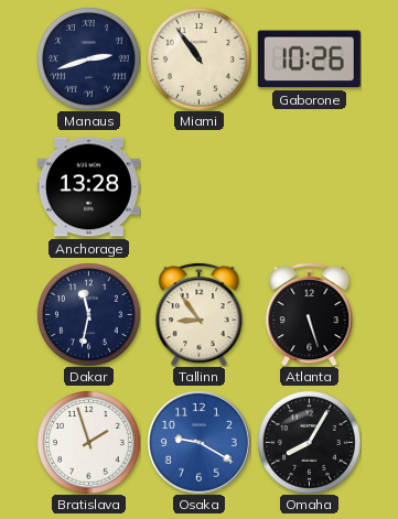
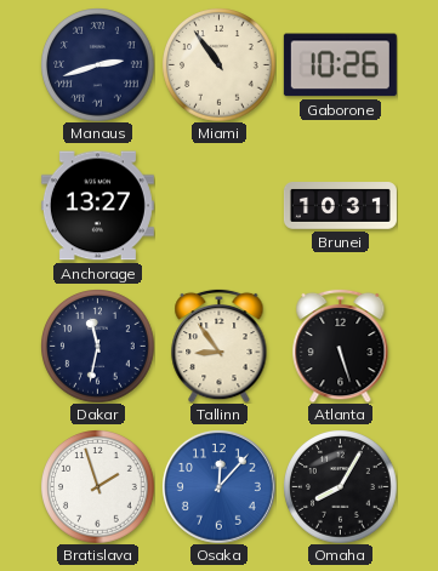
Anchorage: 13:28 -> 13:27 (97, 206)
Brunei: none -> 10:31 (340, 206)
Osaka: 9:20 -> 12:07 (218, 486)
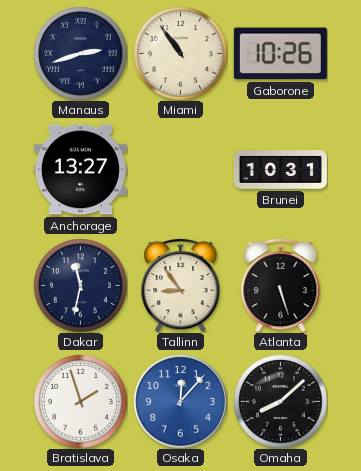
Omaha: 8:05 -> 8:08 (281, 402)
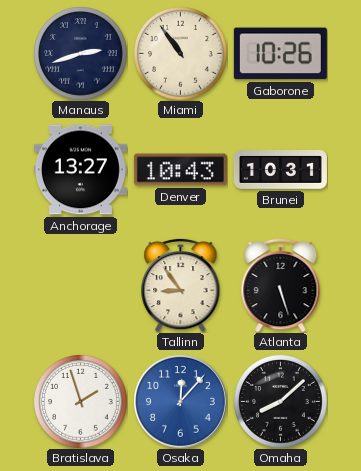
Denver: none -> 10:43 (180, 170)
Dakar: 11:32 -> none (81, 286)
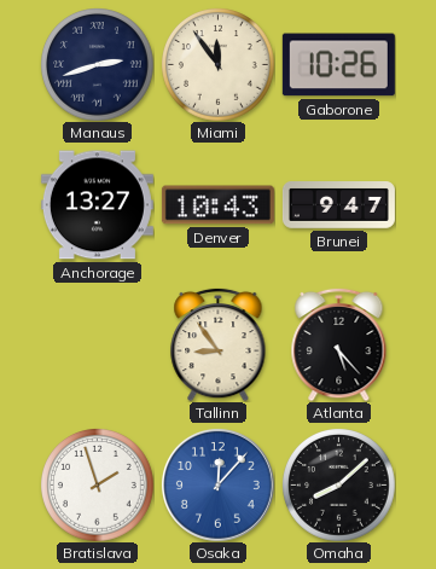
Miami: 10:54 -> 11:54 (219, 65)
Brunei: 10:31 -> 9:47 (338, 205)
Atlanta: 5:27 -> 5:23 (339, 344)
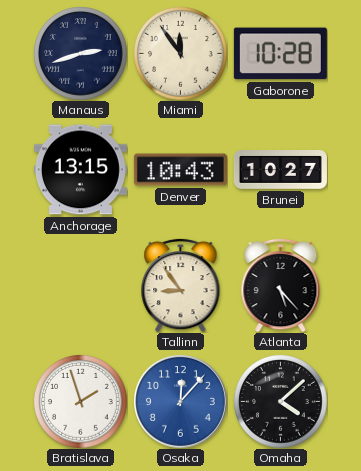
Gaborone: 10:26 -> 10:28 (280, 54)
Anchorage: 13:27 -> 13:15 (80, 170)
Brunei: 9:47 -> 10:27 (280, 170)
Omaha: 8:08 -> 4:08 (281, 402)
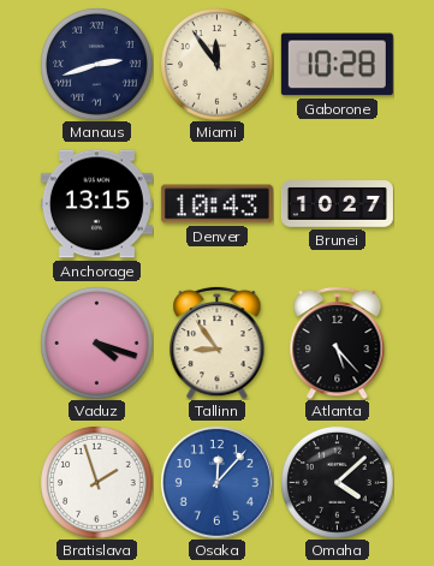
Vaduz: none -> 4:18 (97, 344)
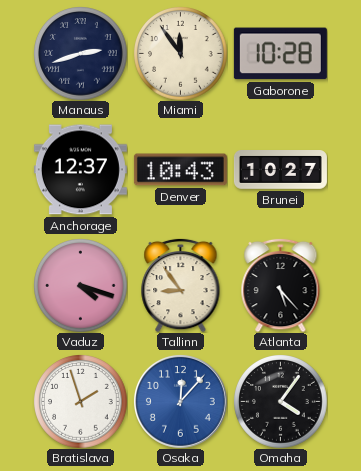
Anchorage: 13:15 -> 12:37 (80, 170)
Omaha: 4:08 -> 4:06 (281, 402)
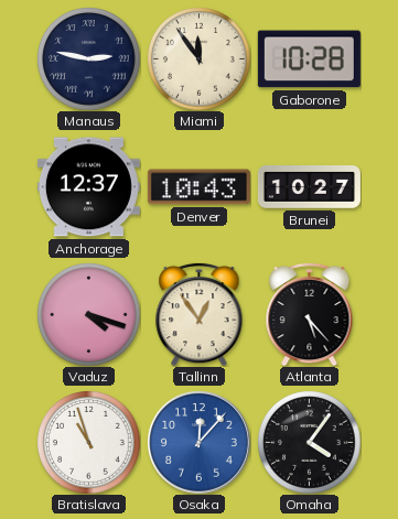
Manaus: 2:42 -> 2:47 (89, 60)
Tallinn: 8:54 -> 12:54 (200, 314)
Bratislava: 1:57 -> 10:57 (89, 443)
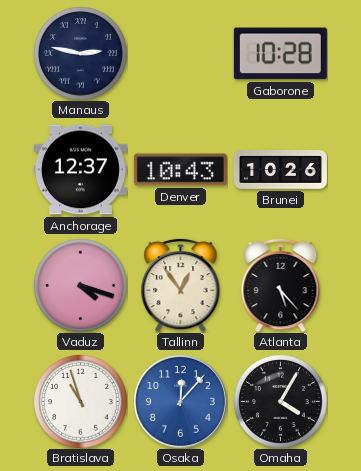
Miami: 11:54 -> none (200, 60)
Brunei: 10:27 -> 10:26 (280, 170)
Omaha: 4:06 -> 4:05 (281, 402)
